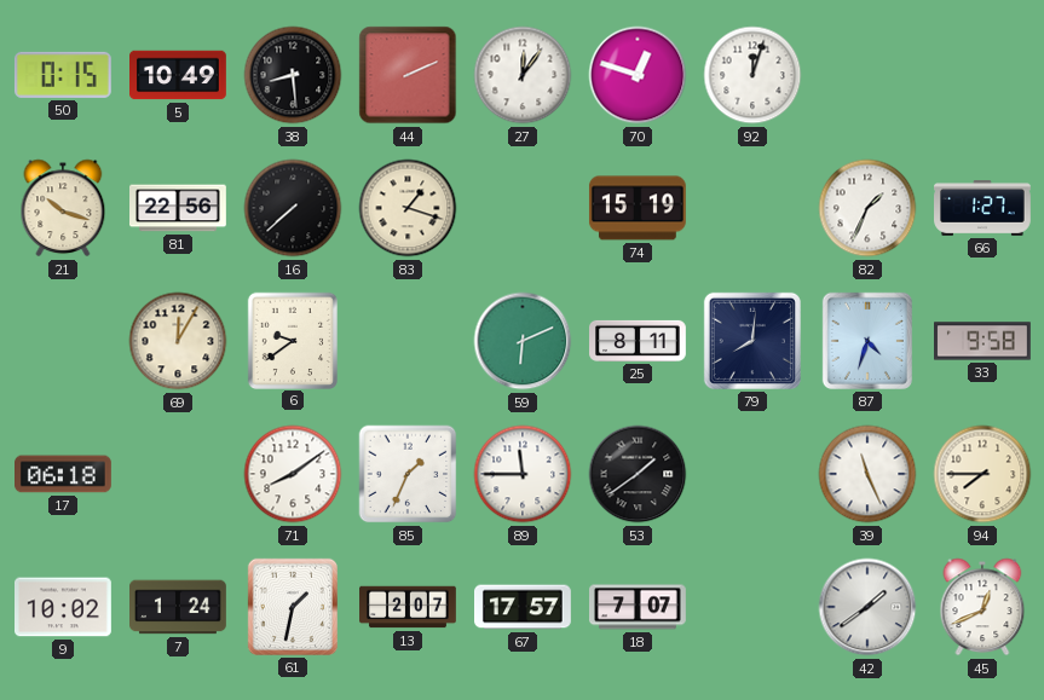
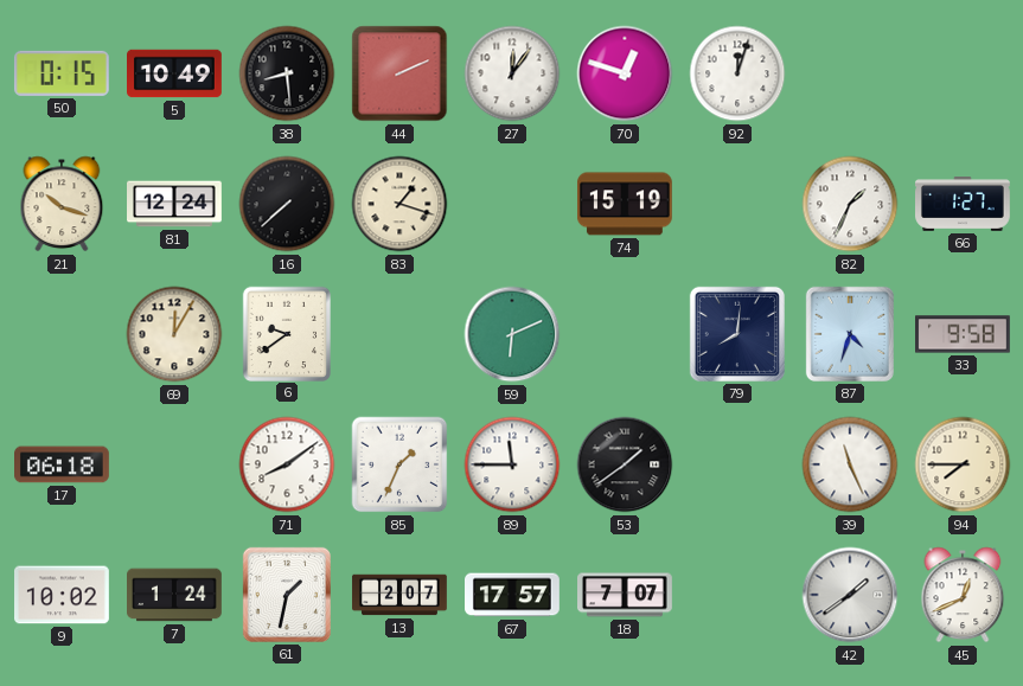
81: 22:56 -> 12:24 (175, 204)
25: 8:11 -> none (639, 341)
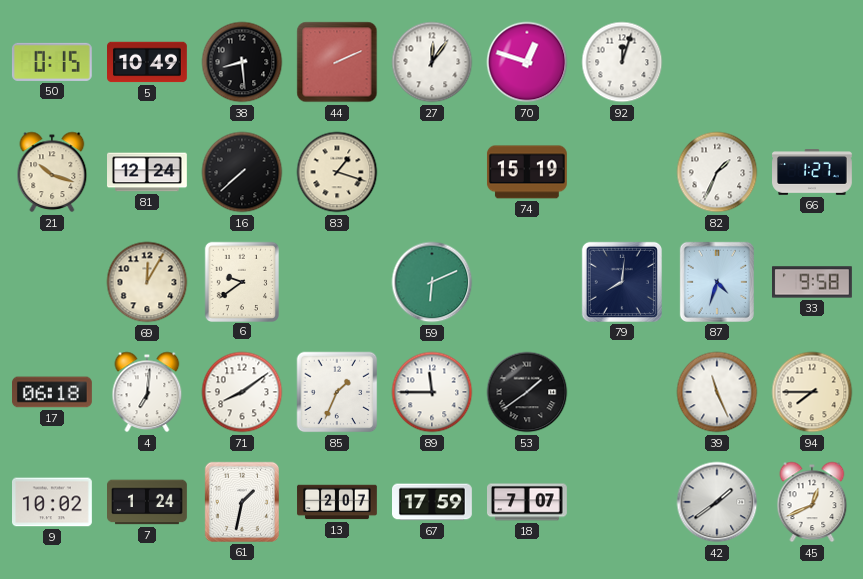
4: none -> 7:01 (147, 392)
67: 17:57 -> 17:59 (433, 502)
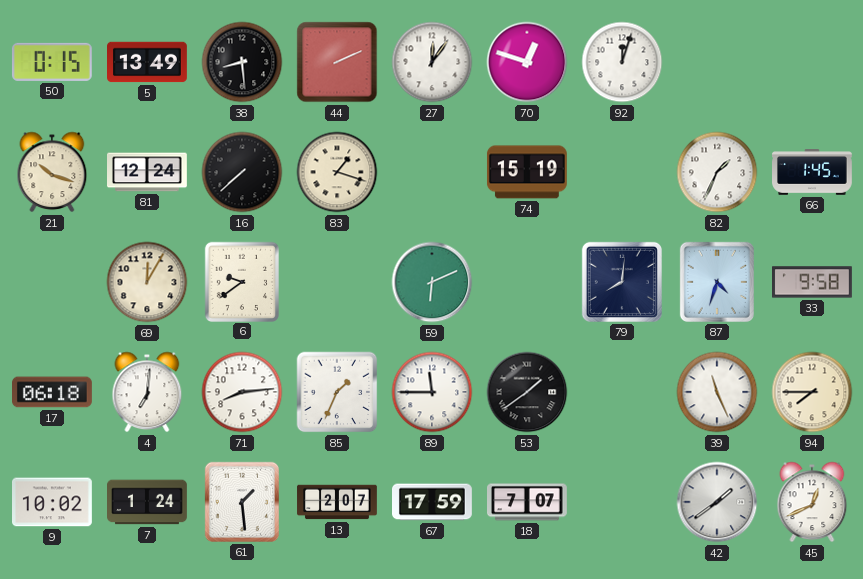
5: 10:49 -> 13:49 (148, 62)
66: 1:27 -> 1:45 (813, 173)
71: 8:09 -> 8:14 (242, 392)
61: 1:32 -> 1:29 (242, 502)
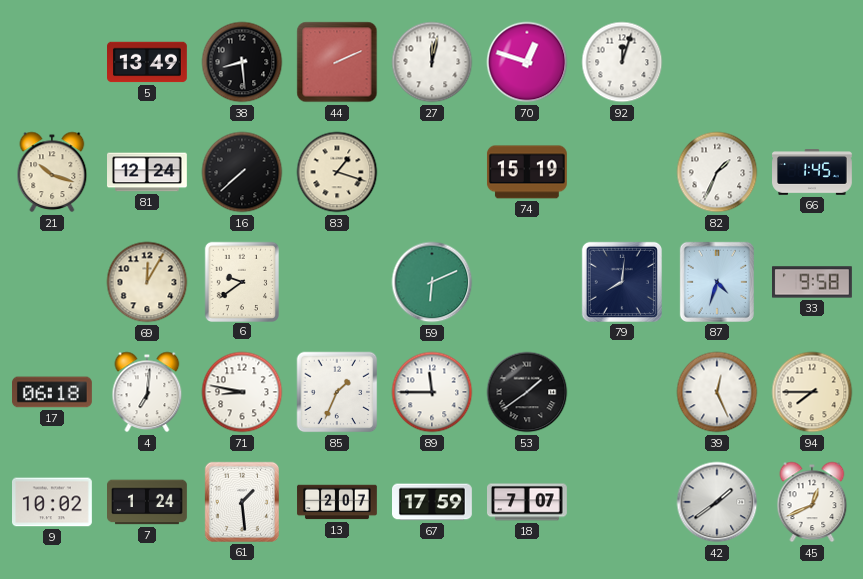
50: 0:15 -> none (52, 62)
27: 12:06 -> 12:02 (432, 62)
71: 8:14 -> 8:47 (242, 392)
39: 11:26 -> 12:26 (717, 392)
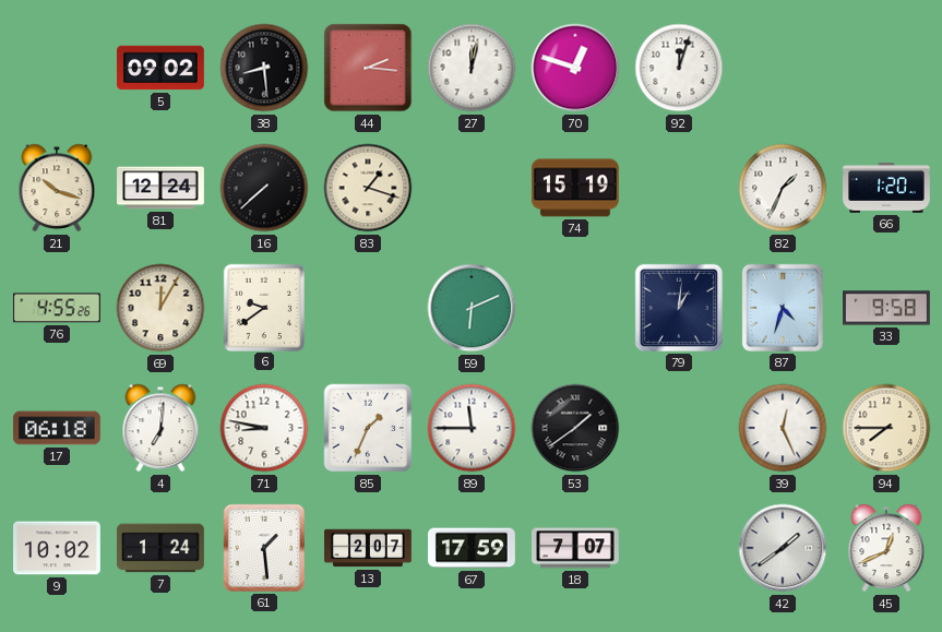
5: 13:49 -> 09:02 (162, 68)
44: 2:11 -> 2:16 (368, 68)
66: 1:45 -> 1:20 (887, 189)
76: none -> 4:55 (57, 308)
79: 8:01 -> 1:01 (679, 308)
